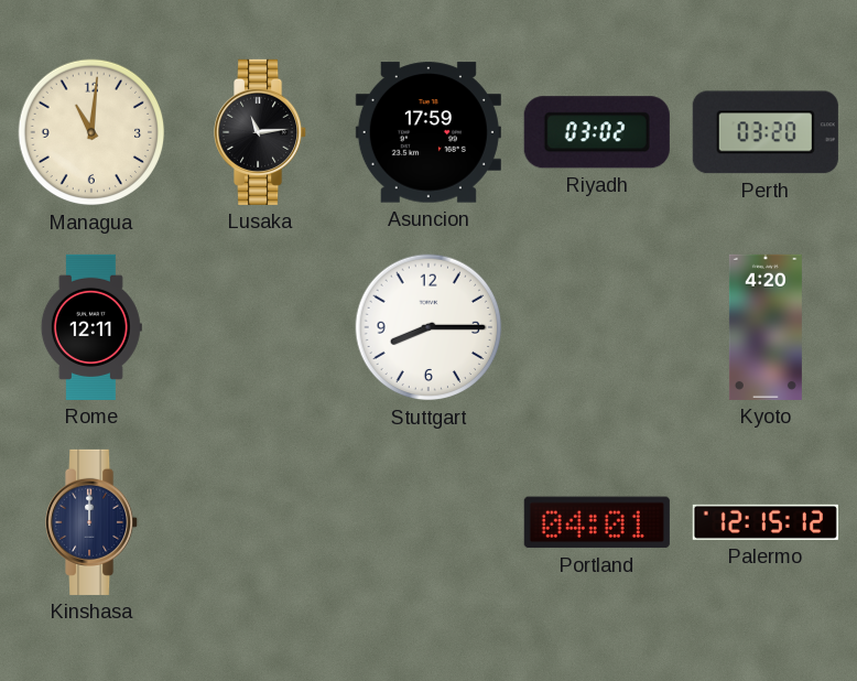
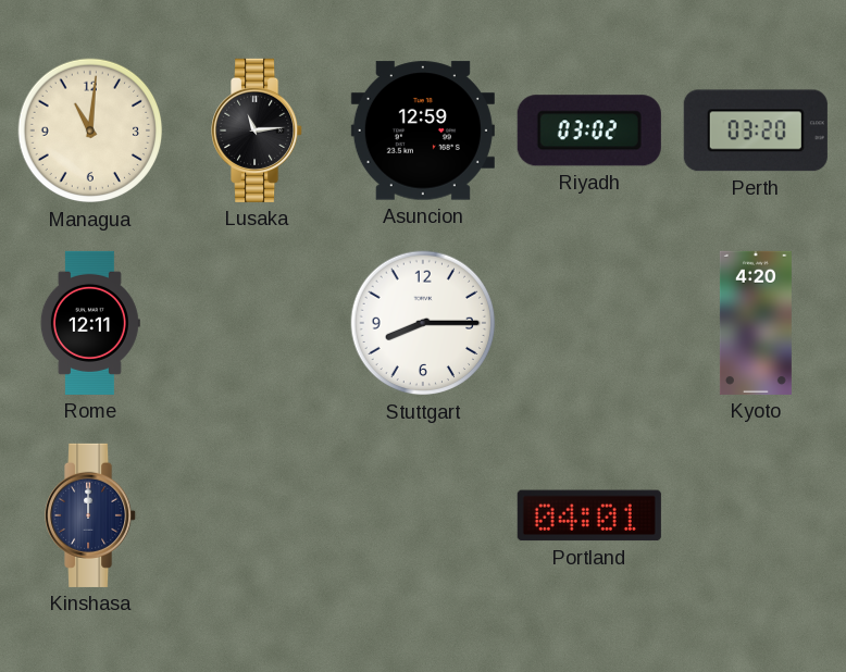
Asuncion: 17:59 -> 12:59 (423, 130)
Palermo: 12:15 -> none (766, 522)
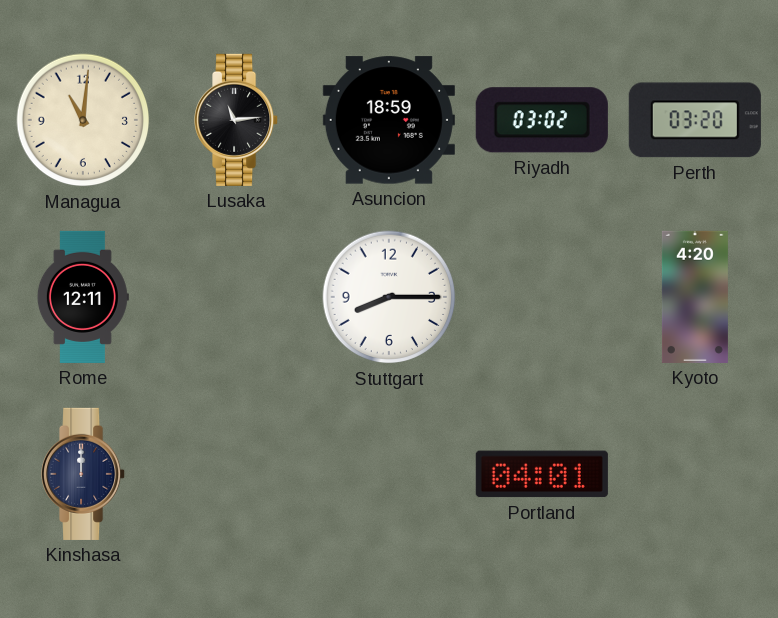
Asuncion: 12:59 -> 18:59 (389, 120)
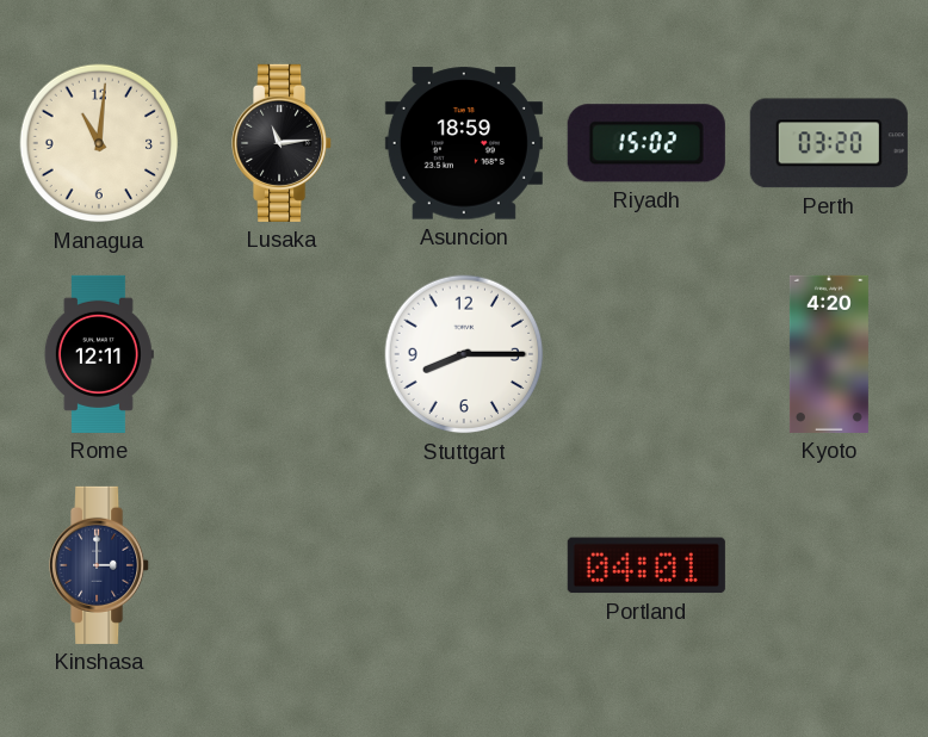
Riyadh: 03:02 -> 15:02 (646, 143)
Kinshasa: 12:00 -> 3:00 (100, 565)
